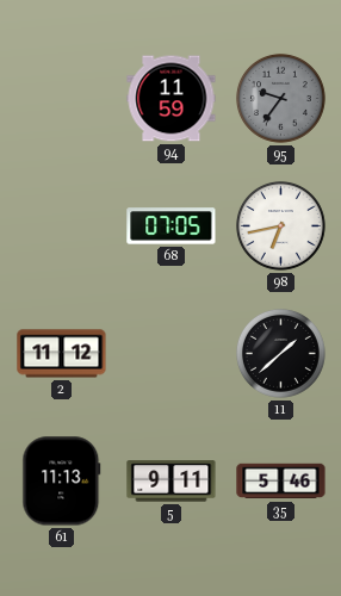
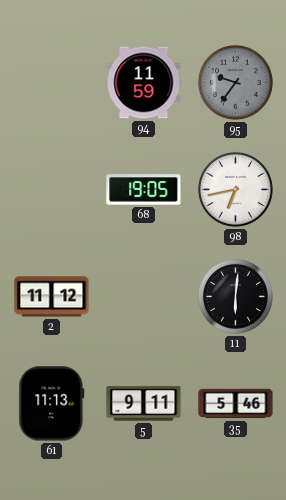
68: 07:05 -> 19:05 (144, 190)
11: 1:38 -> 6:01 (236, 296)
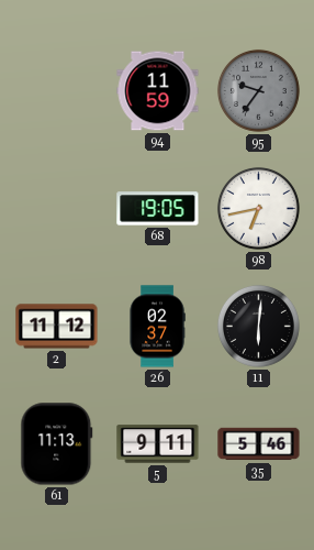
26: none -> 02:37 (157, 327)
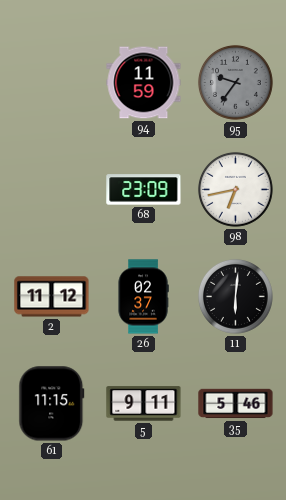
68: 19:05 -> 23:09 (144, 190)
61: 11:13 -> 11:15 (52, 404)
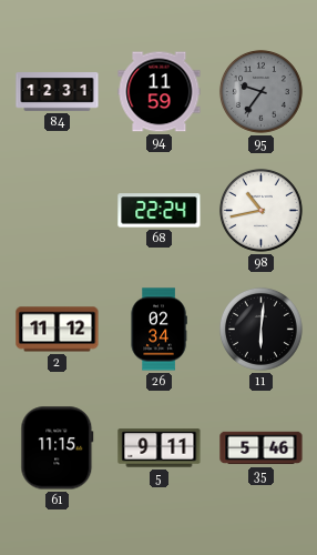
84: none -> 12:31 (58, 92)
68: 23:09 -> 22:24 (160, 211)
98: 6:43 -> 10:43 (262, 210)
26: 02:37 -> 02:34 (158, 330)
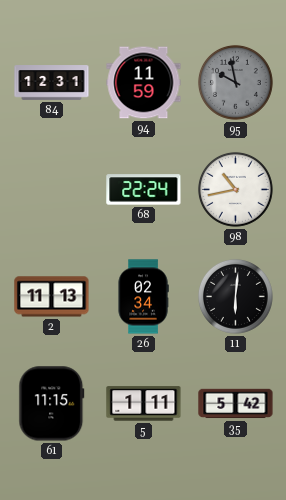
95: 9:36 -> 9:58 (236, 82)
2: 11:12 -> 11:13 (52, 297)
5: 9:11 -> 1:11 (144, 404)
35: 5:46 -> 5:42 (236, 404)
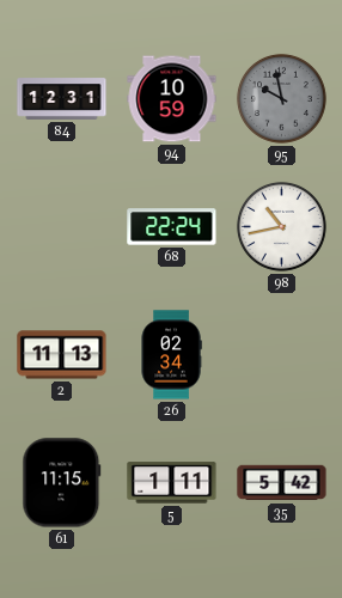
94: 11:59 -> 10:59 (172, 99)
11: 6:01 -> none (236, 296)
